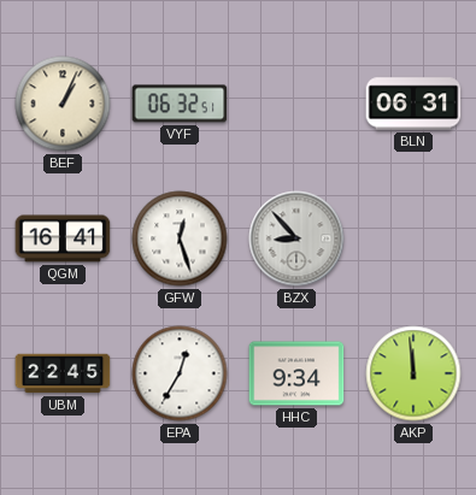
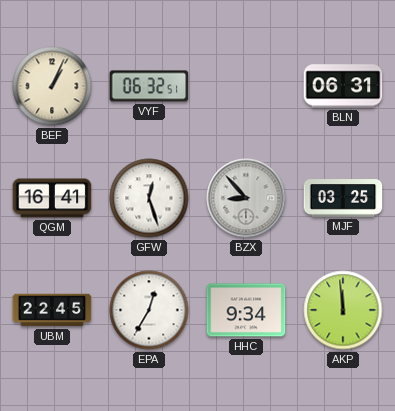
MJF: none -> 03:25 (343, 199)
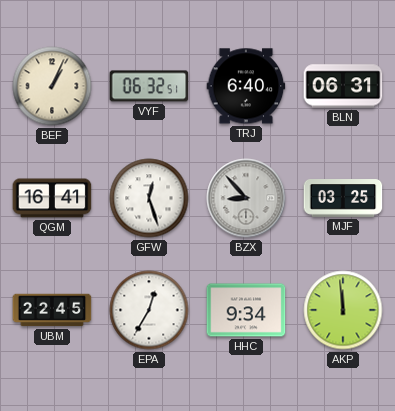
TRJ: none -> 6:40 (246, 86)
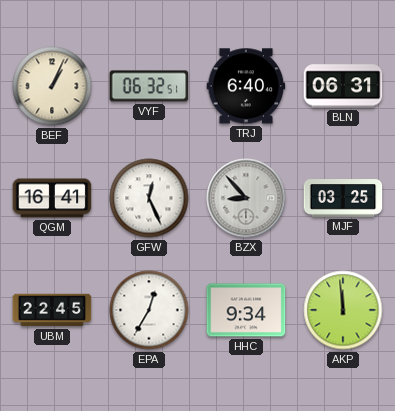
GFW: 12:27 -> 12:26 (149, 198)
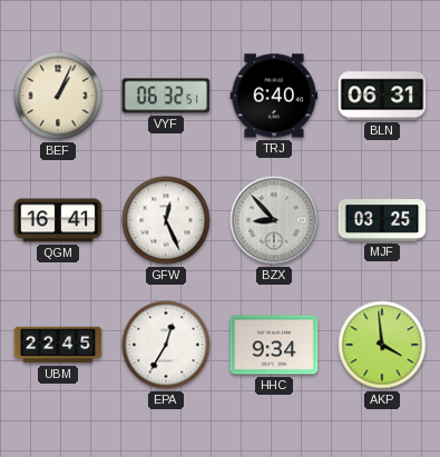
AKP: 11:59 -> 3:59 (382, 345)
